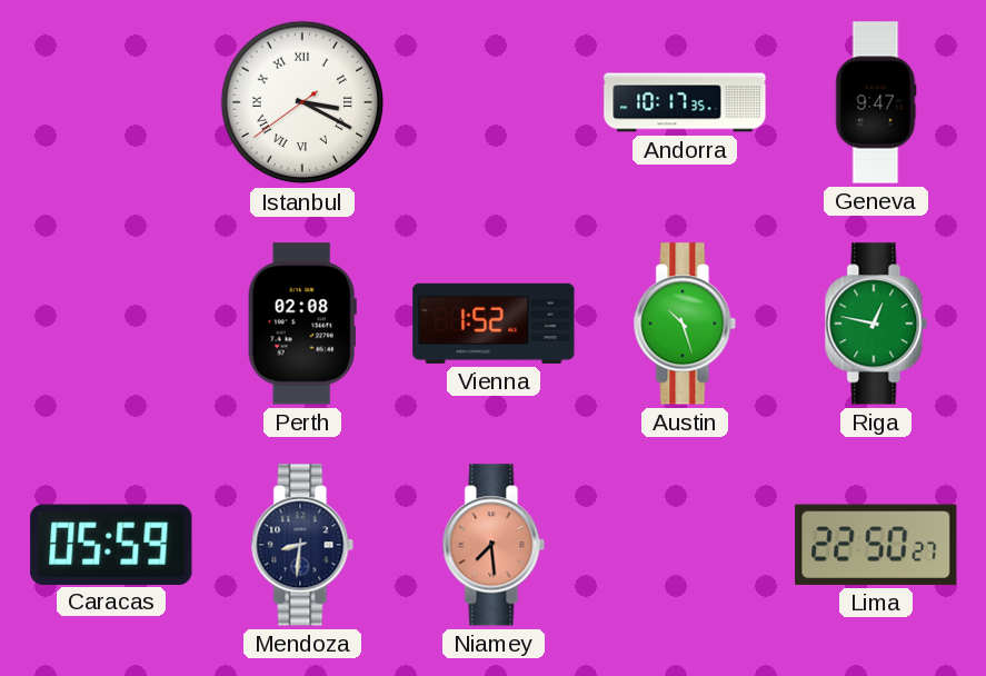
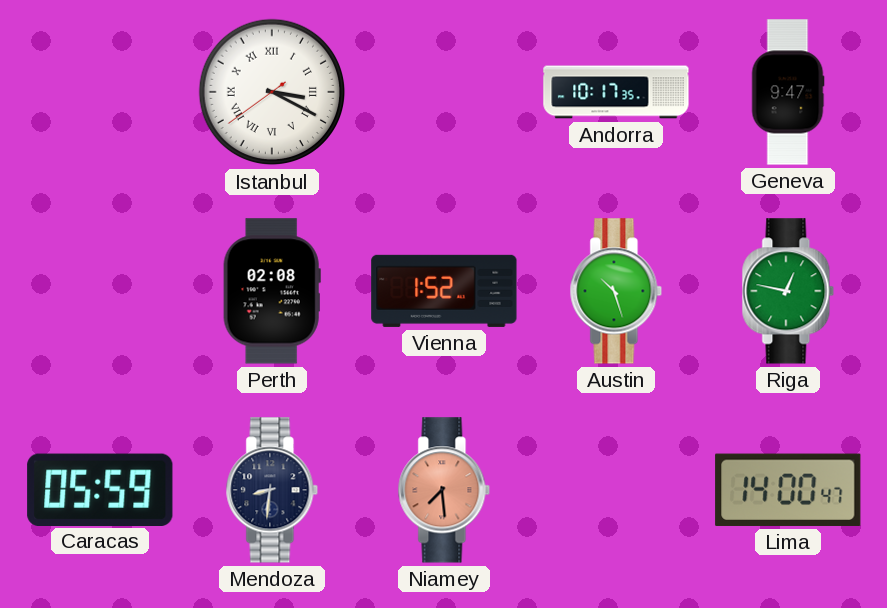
Lima: 22:50 -> 14:00 (788, 490)
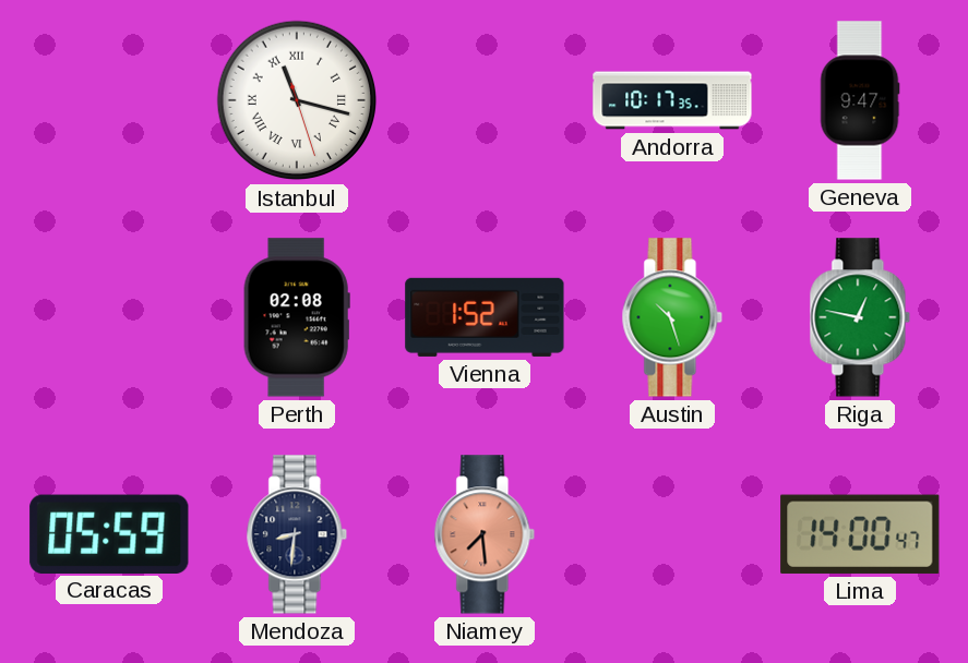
Istanbul: 3:19 -> 11:17 (297, 100)
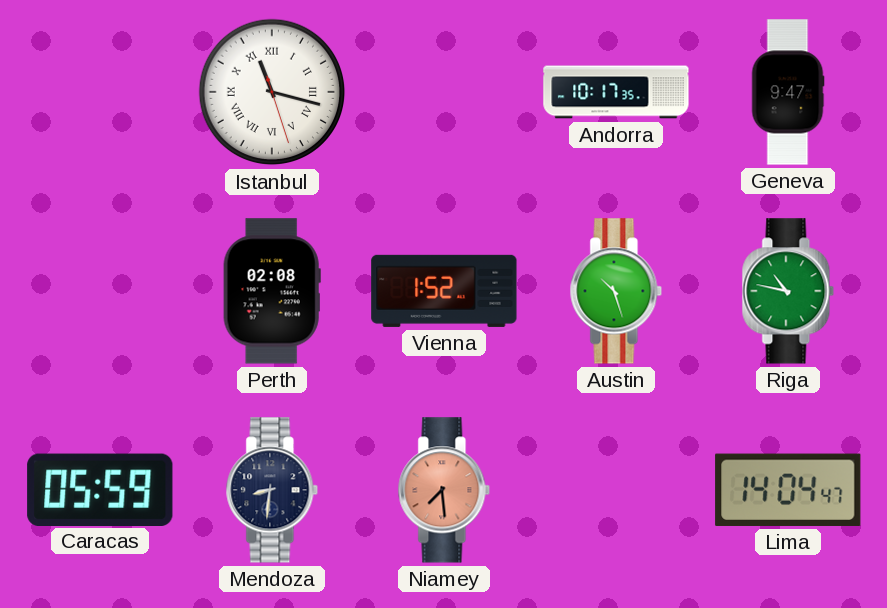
Riga: 12:47 -> 10:47 (788, 291)
Lima: 14:00 -> 14:04 (788, 490)
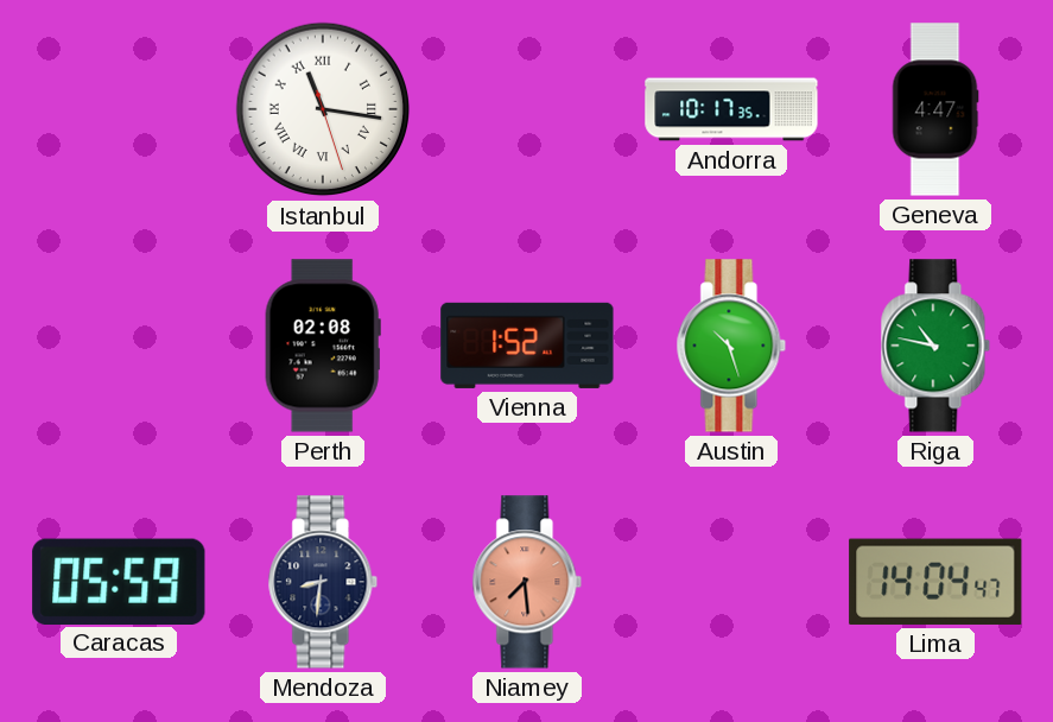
Istanbul: 11:17 -> 11:16 (323, 109)
Geneva: 9:47 -> 4:47 (935, 109)
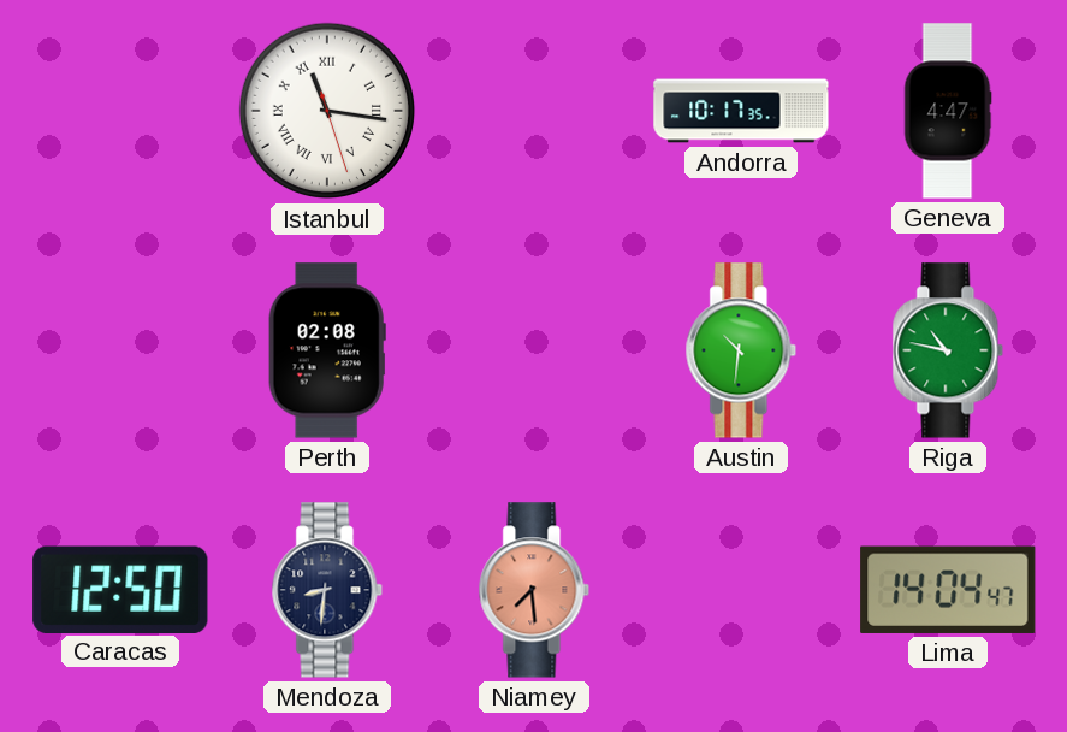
Vienna: 1:52 -> none (527, 346)
Austin: 10:27 -> 10:31 (741, 350)
Caracas: 05:59 -> 12:50 (120, 589)
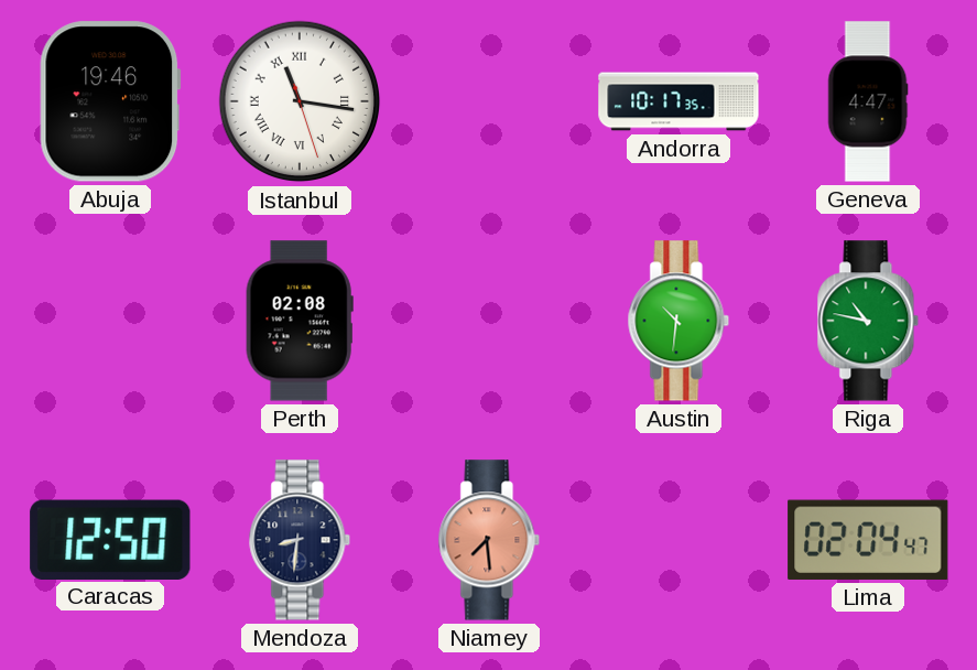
Abuja: none -> 19:46 (110, 101)
Lima: 14:04 -> 02:04 (868, 540)
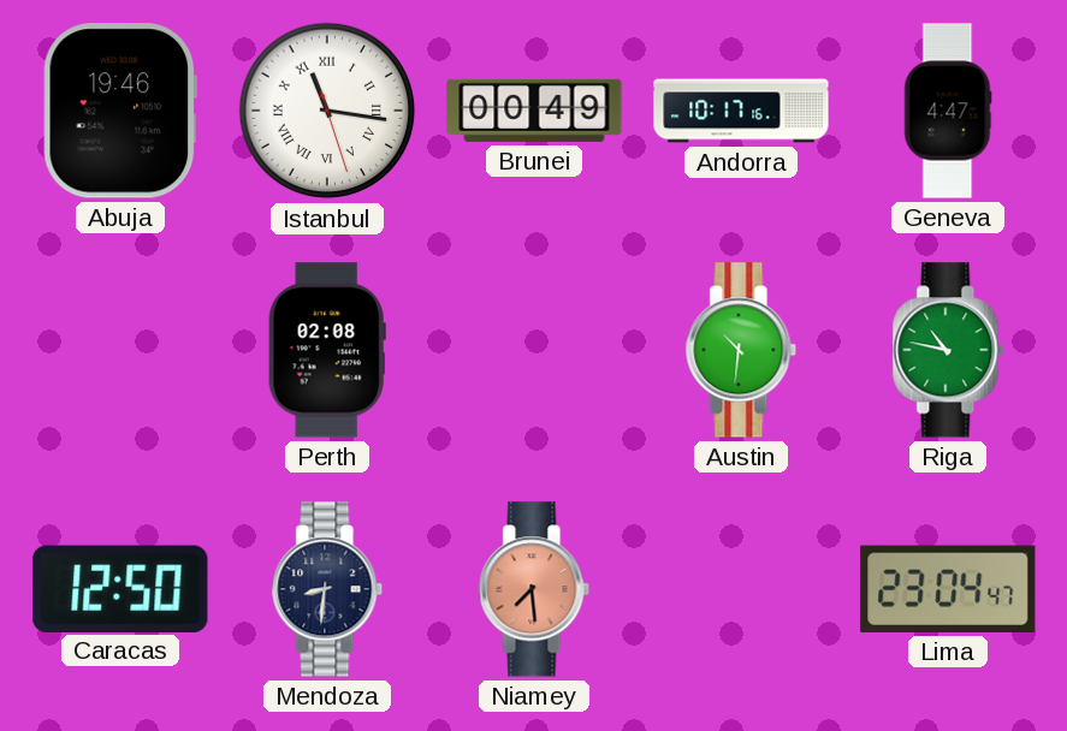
Brunei: none -> 00:49 (534, 111)
Andorra: 10:17:35 -> 10:17:16 (741, 111)
Lima: 02:04 -> 23:04 (948, 589)
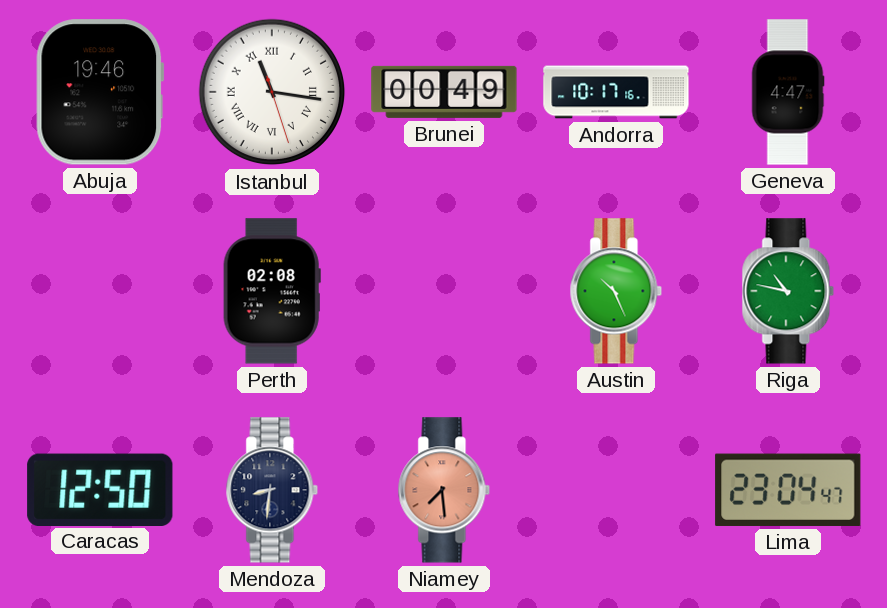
Austin: 10:31 -> 10:26 (616, 291)
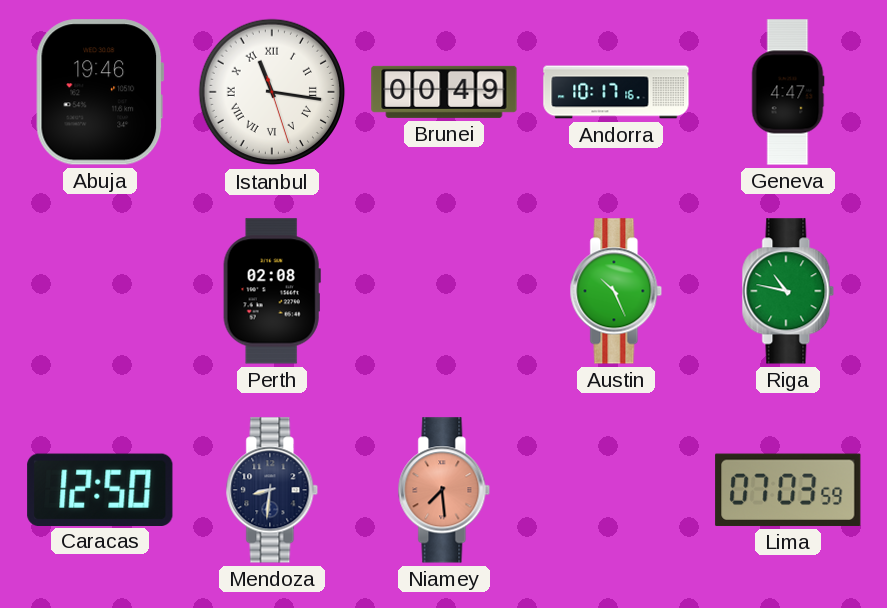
Lima: 23:04 -> 07:03 (788, 490)
